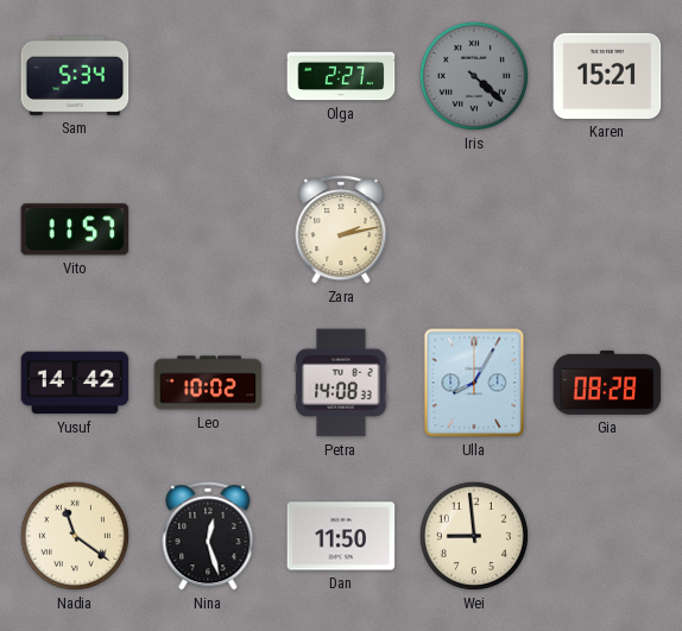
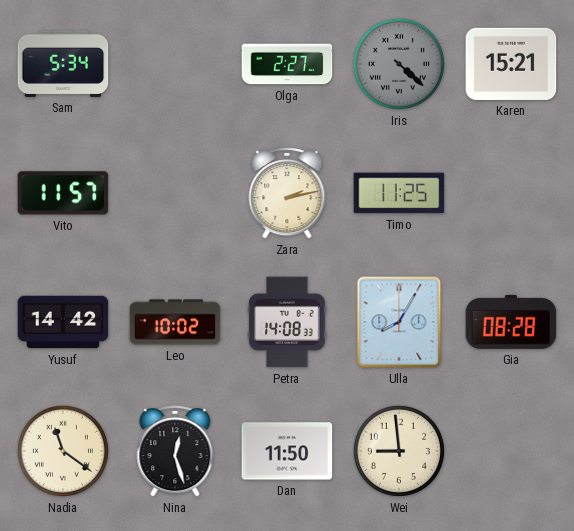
Timo: none -> 11:25 (399, 193)
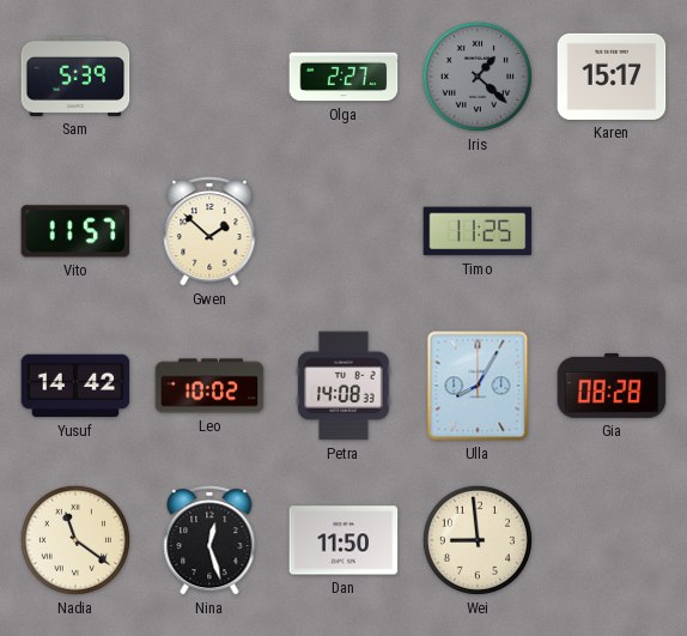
Sam: 5:34 -> 5:39 (75, 77)
Iris: 4:22 -> 1:22 (478, 77)
Karen: 15:21 -> 15:17 (612, 77)
Gwen: none -> 1:52 (209, 231)
Zara: 2:13 -> none (287, 193)
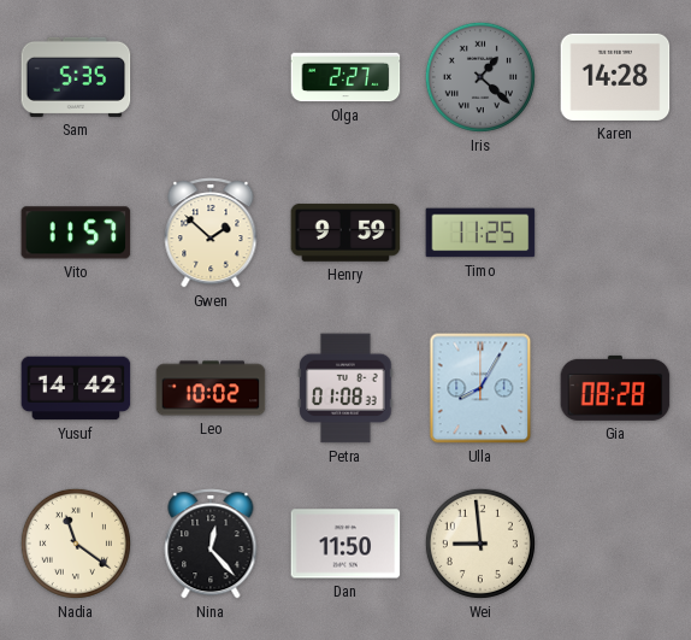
Sam: 5:39 -> 5:35 (76, 77)
Karen: 15:17 -> 14:28 (615, 77)
Henry: none -> 9:59 (345, 233)
Petra: 14:08 -> 01:08 (345, 388)
Nina: 12:27 -> 12:23 (211, 544)
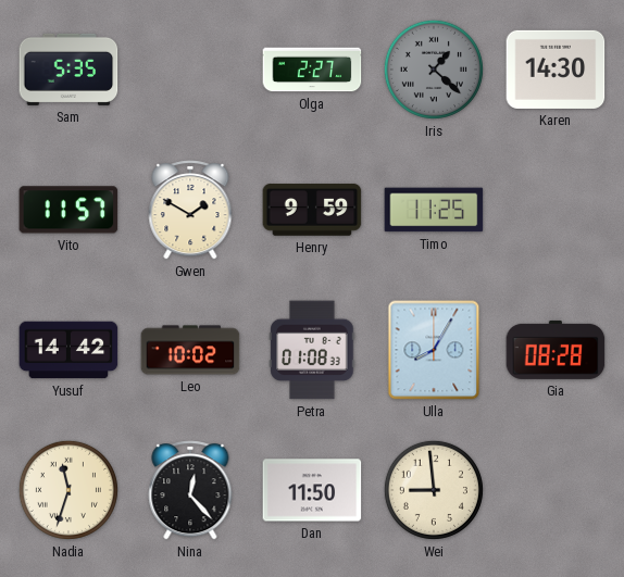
Karen: 14:28 -> 14:30 (556, 70)
Gwen: 1:52 -> 1:50 (190, 210)
Nadia: 11:21 -> 11:33 (68, 490)
